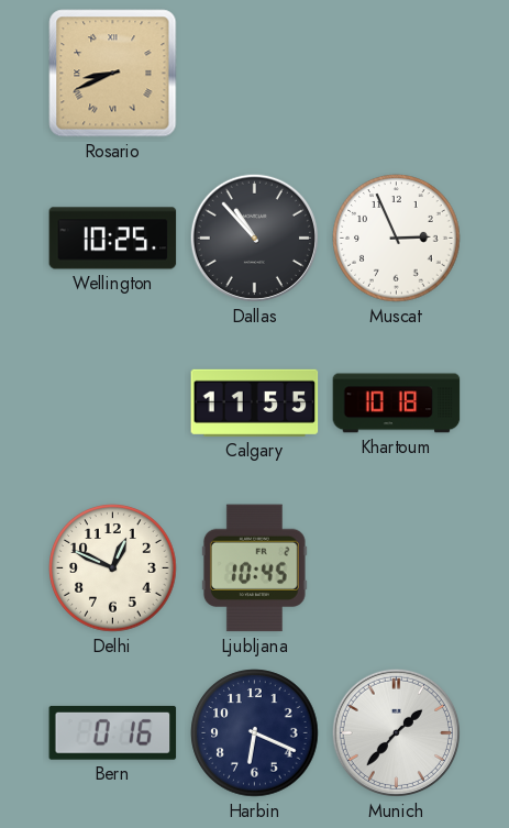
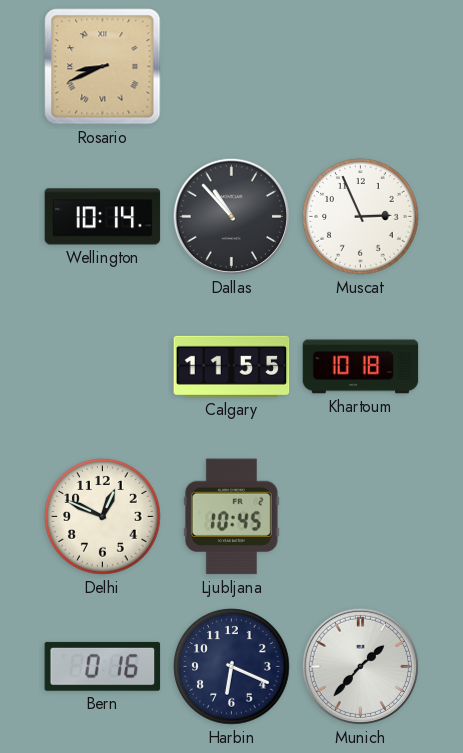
Wellington: 10:25 -> 10:14 (103, 217)
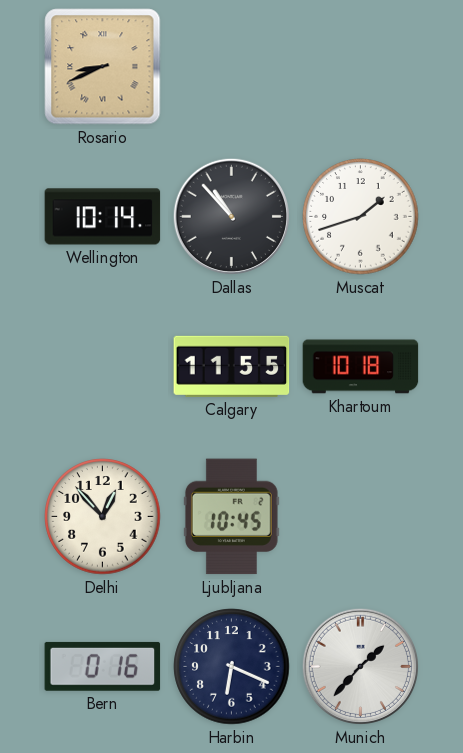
Muscat: 2:56 -> 1:42 (361, 217)
Delhi: 12:49 -> 12:53 (103, 517)
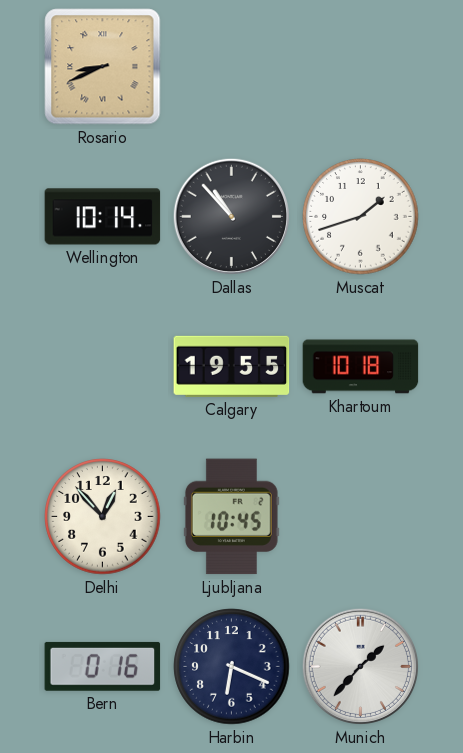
Calgary: 11:55 -> 19:55 (232, 366)
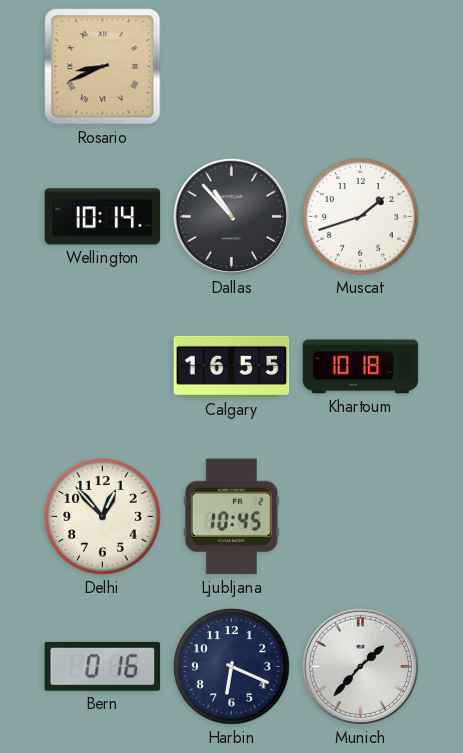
Calgary: 19:55 -> 16:55 (232, 366)
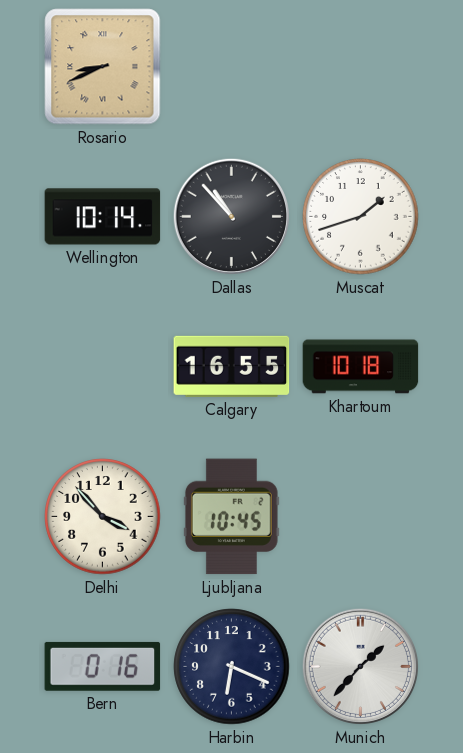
Delhi: 12:53 -> 3:53 (103, 517)
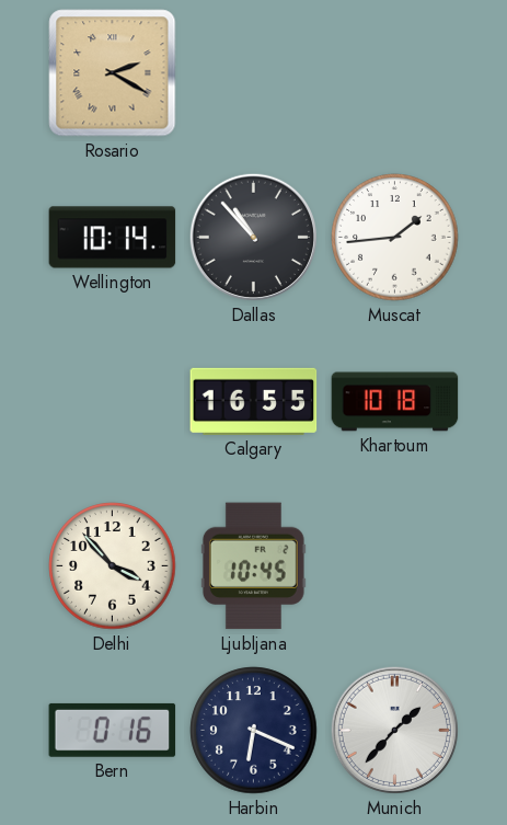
Rosario: 8:41 -> 2:20 (113, 73)
Muscat: 1:42 -> 1:44 (395, 238)
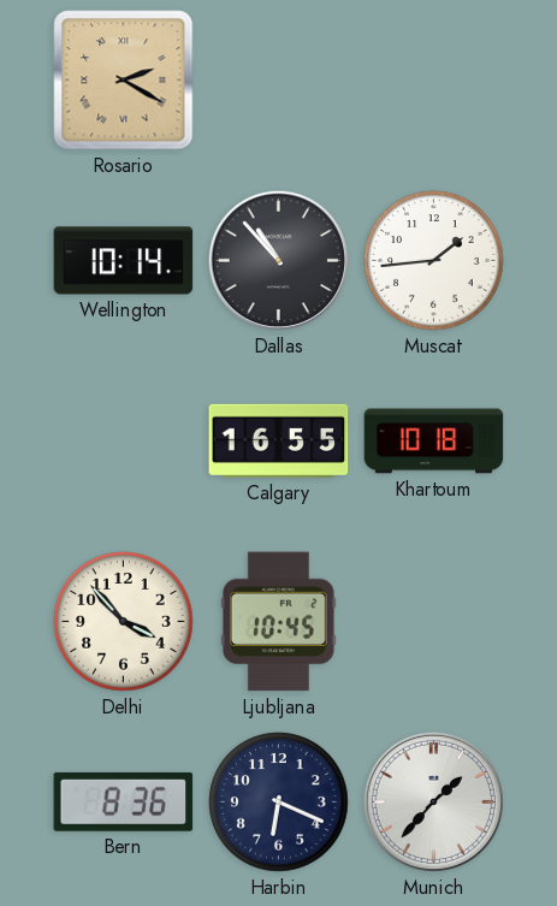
Bern: 0:16 -> 8:36 (124, 801)
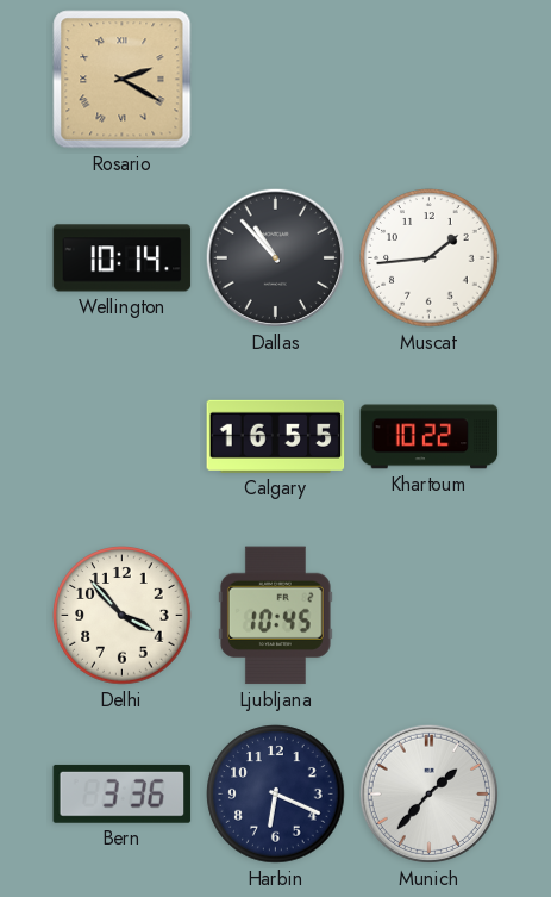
Khartoum: 10:18 -> 10:22 (430, 437)
Bern: 8:36 -> 3:36 (123, 793)
